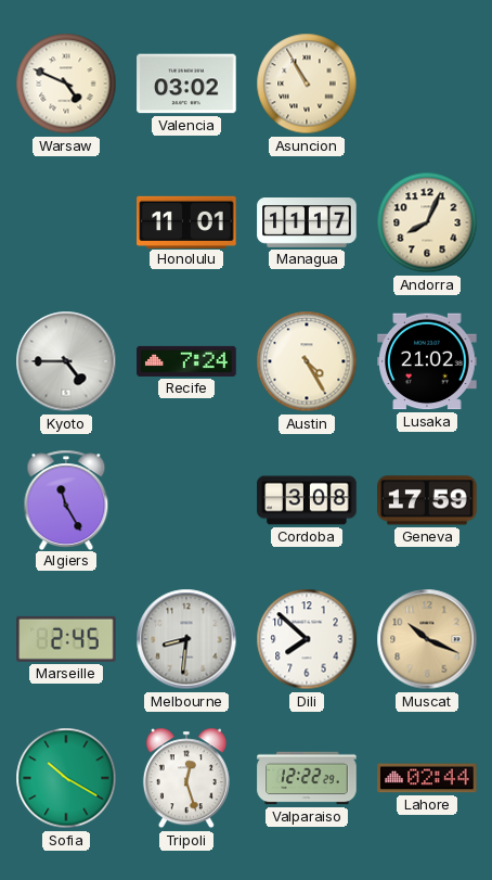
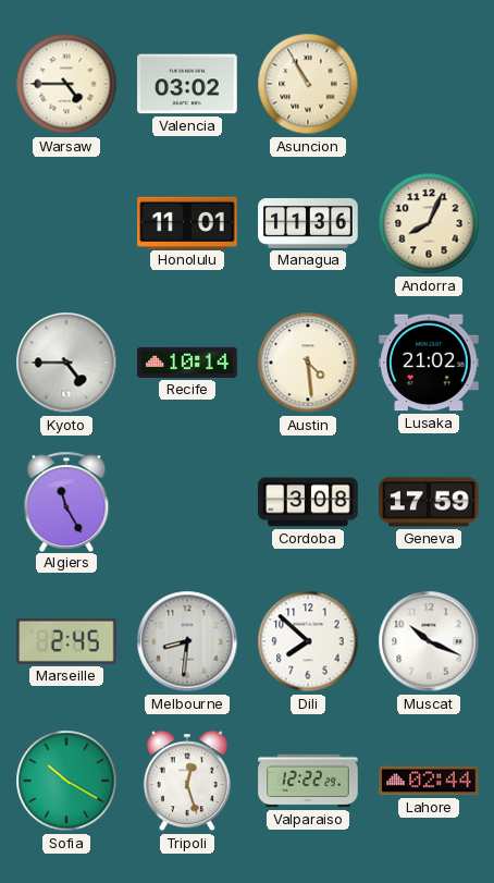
Warsaw: 4:49 -> 4:45 (66, 84)
Managua: 11:17 -> 11:36 (308, 224)
Recife: 7:24 -> 10:14 (187, 363)
Austin: 4:25 -> 4:29 (308, 363)
Muscat dial: champagne -> white (429, 641)
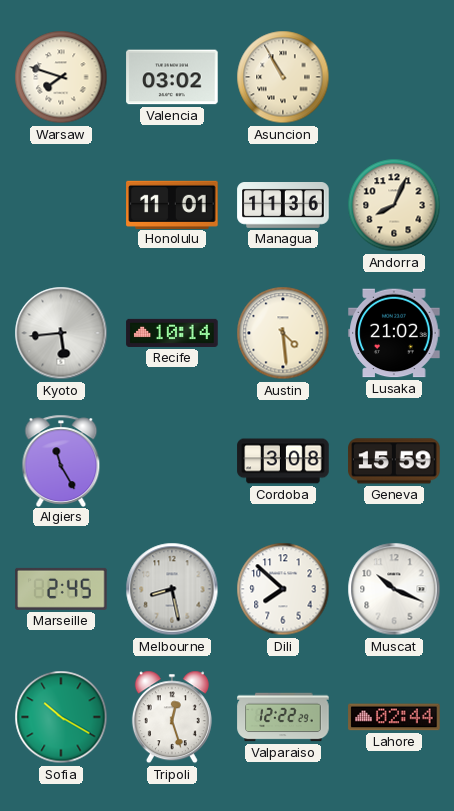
Warsaw: 4:45 -> 7:48 (61, 77)
Kyoto: 4:45 -> 5:44 (61, 333)
Geneva: 17:59 -> 15:59 (394, 461)
Melbourne: 8:31 -> 8:28 (172, 589)
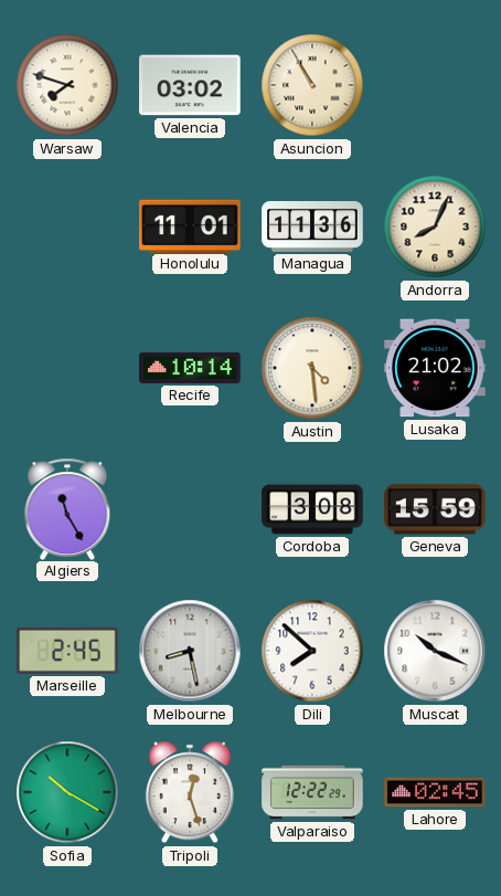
Kyoto: 5:44 -> none (61, 333)
Lahore: 02:44 -> 02:45 (435, 792)
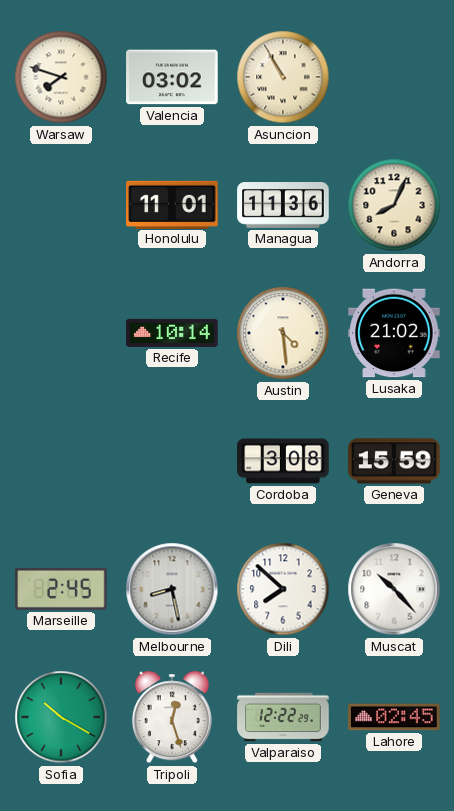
Algiers: 11:25 -> none (67, 508)
Muscat: 10:19 -> 10:23 (394, 589)
